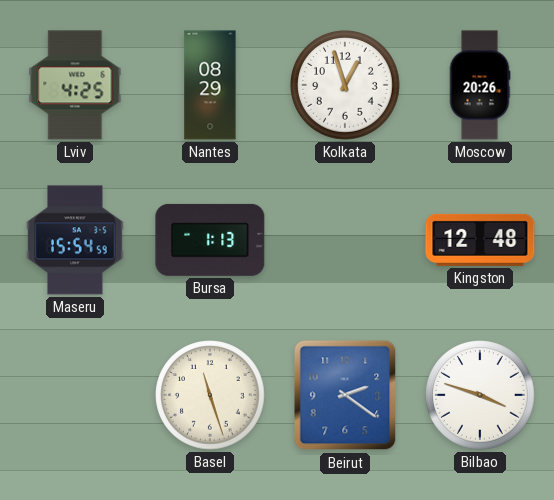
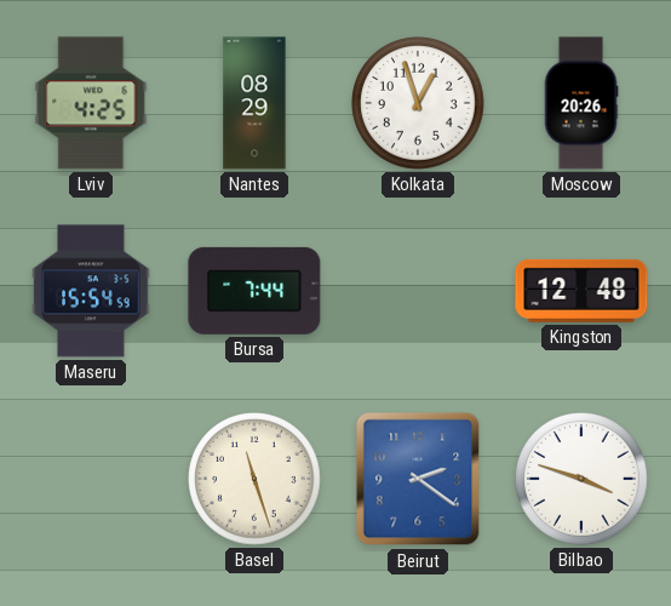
Bursa: 1:13 -> 7:44 (254, 291)
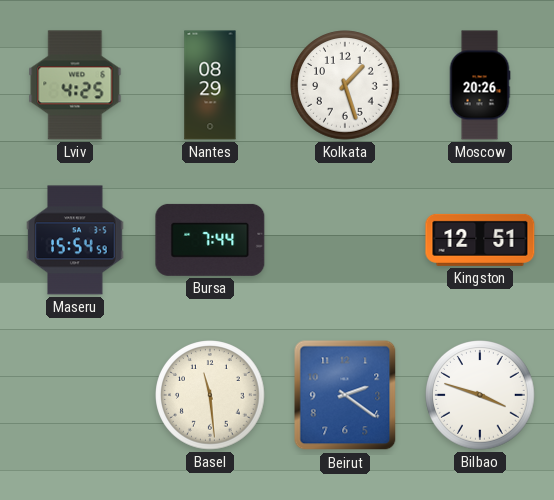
Kolkata: 12:57 -> 1:27 (345, 85)
Kingston: 12:48 -> 12:51 (480, 240)
Basel: 11:27 -> 11:29 (210, 395)
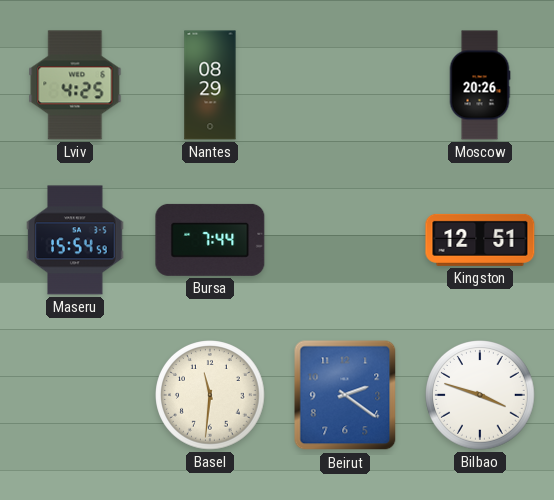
Kolkata: 1:27 -> none (345, 85)
Basel: 11:29 -> 11:31 (210, 395)
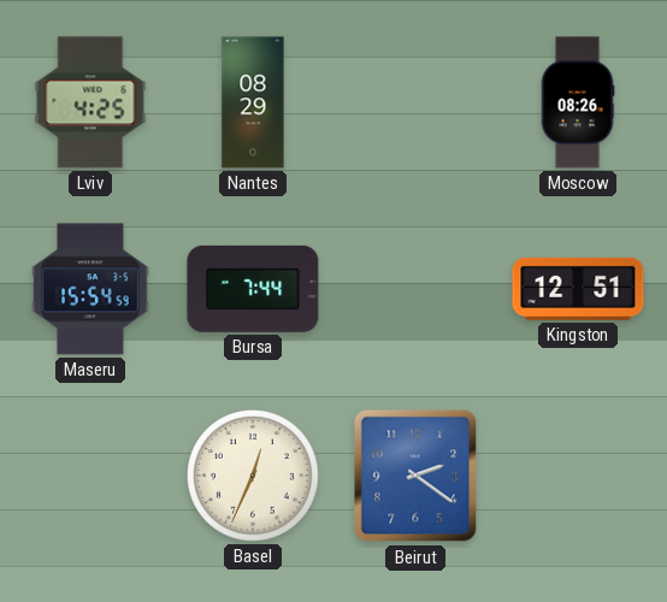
Moscow: 20:26 -> 08:26 (578, 102)
Basel: 11:31 -> 12:34 (253, 476)
Bilbao: 3:48 -> none (480, 395)
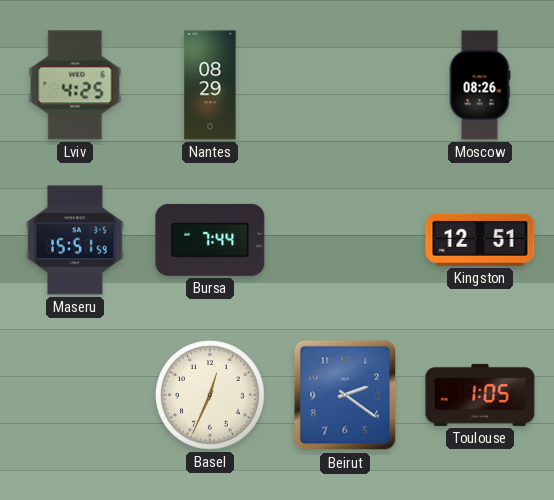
Maseru: 15:54 -> 15:51 (75, 240)
Toulouse: none -> 1:05 (480, 395)
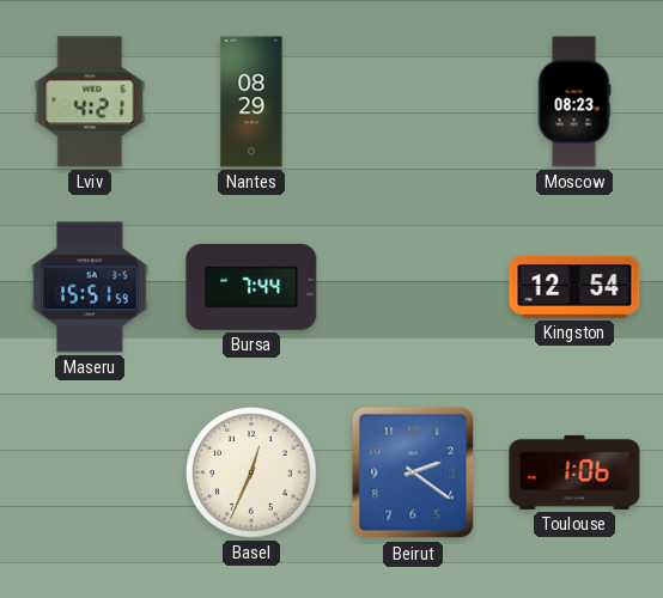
Lviv: 4:25 -> 4:21 (90, 102)
Moscow: 08:26 -> 08:23 (574, 102)
Kingston: 12:51 -> 12:54 (574, 287)
Toulouse: 1:05 -> 1:06 (574, 472)
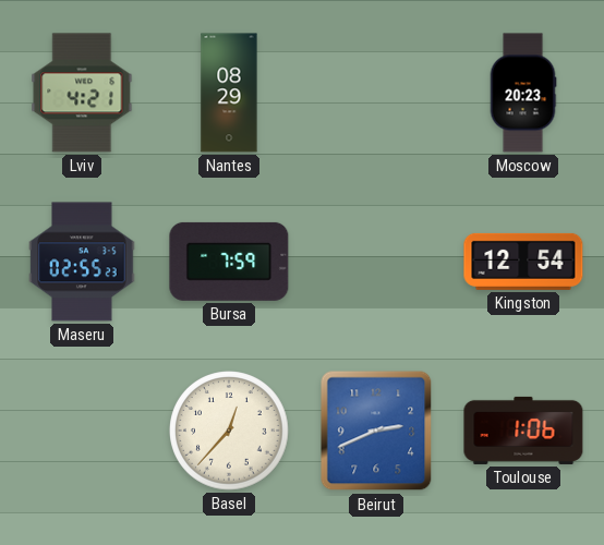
Moscow: 08:23 -> 20:23 (523, 93)
Maseru: 15:51 -> 02:55 (82, 262)
Bursa: 7:44 -> 7:59 (229, 262)
Basel: 12:34 -> 12:37 (229, 431)
Beirut: 2:21 -> 2:41 (376, 431)
